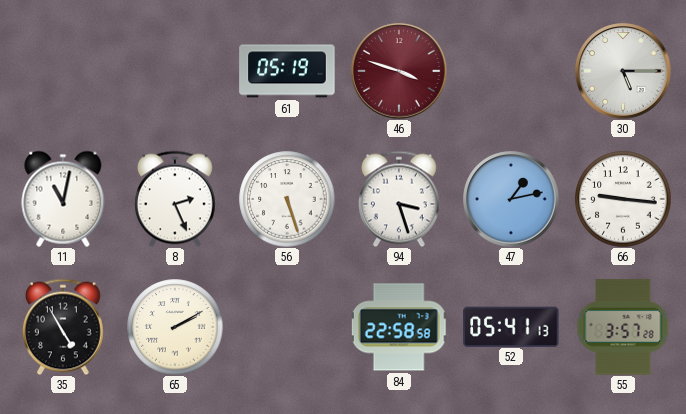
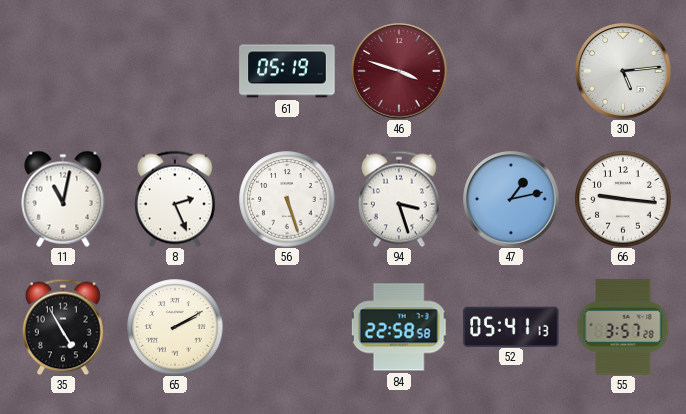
30: 5:15 -> 5:14 (623, 71)
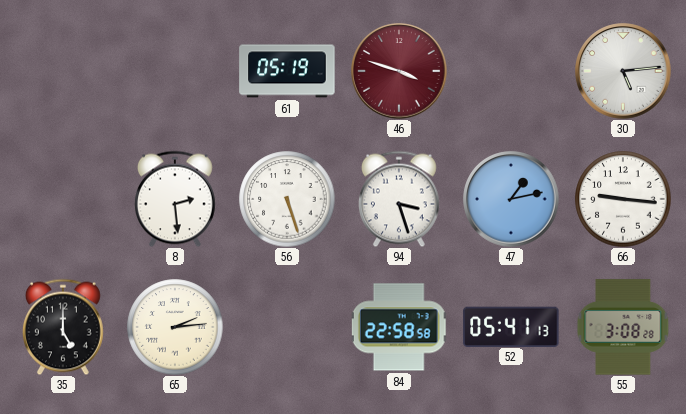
11: 11:02 -> none (63, 199)
8: 2:26 -> 2:29 (175, 199)
35: 4:55 -> 5:00 (63, 327)
65: 2:10 -> 2:14 (175, 327)
55: 3:57 -> 3:08 (623, 327)
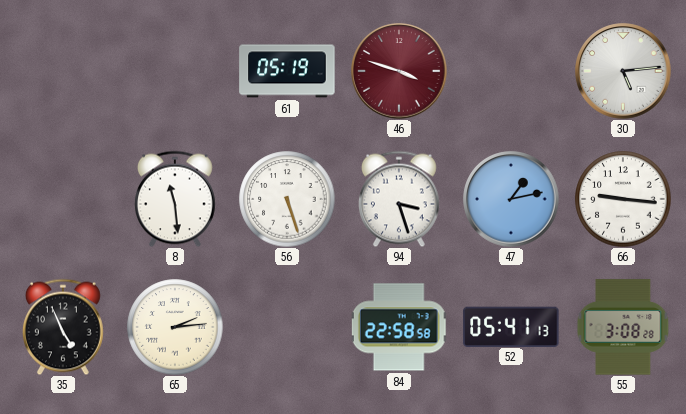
8: 2:29 -> 11:29 (175, 199)
35: 5:00 -> 4:56 (63, 327)
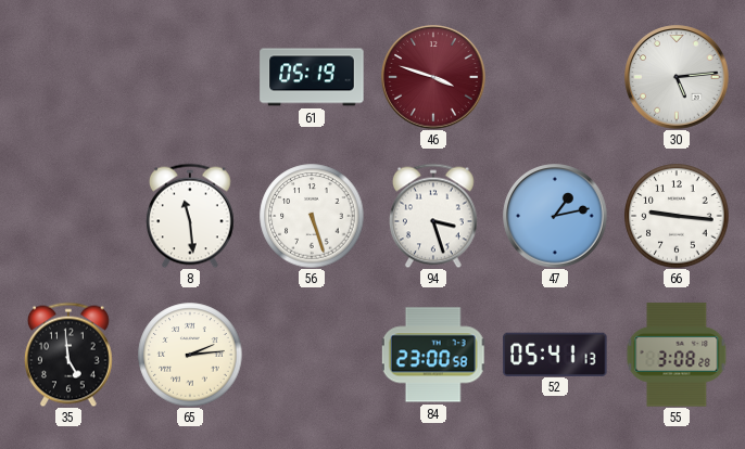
35: 4:56 -> 4:59 (68, 355)
84: 22:58 -> 23:00 (433, 355)
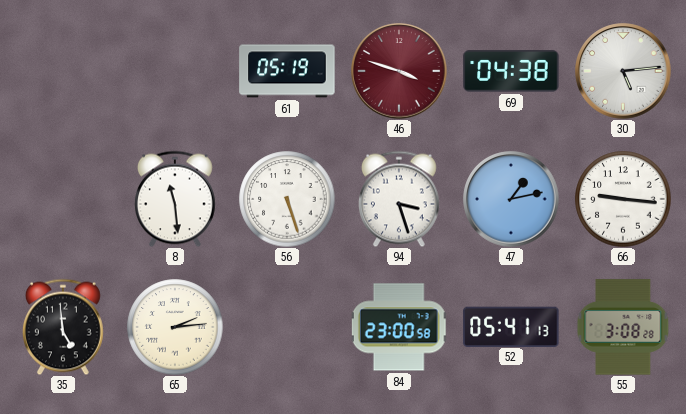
69: none -> 04:38 (511, 71)
